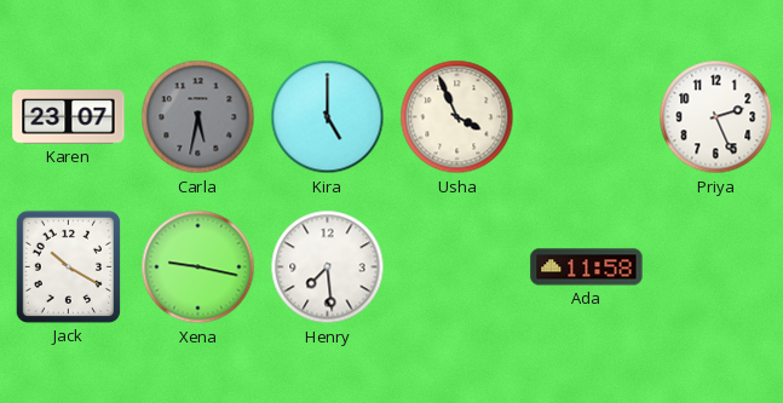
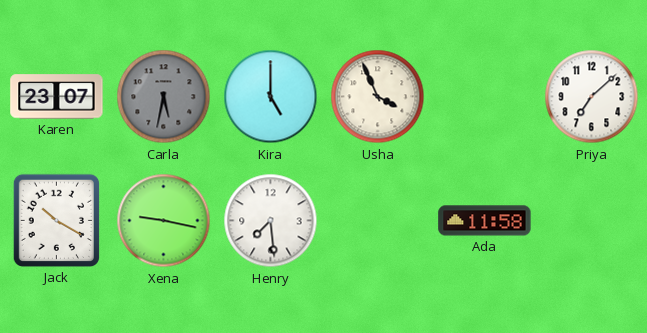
Priya: 2:26 -> 7:08 (592, 97)
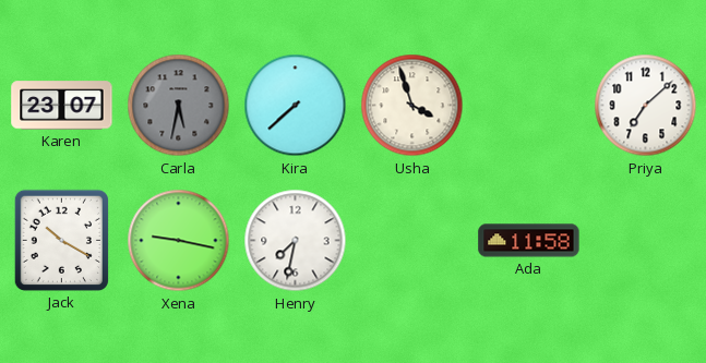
Kira: 5:00 -> 7:38 (296, 106)
Usha: 3:56 -> 3:57 (412, 106)
Henry: 7:29 -> 7:32 (296, 241)
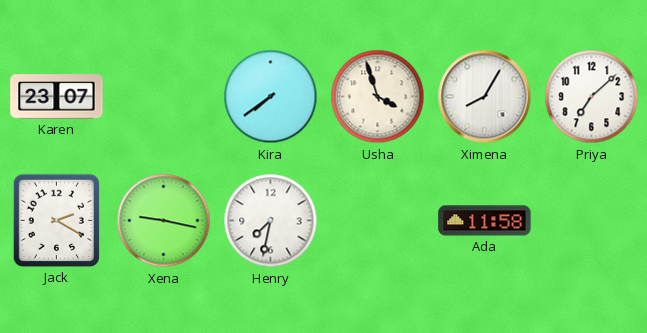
Carla: 5:32 -> none (179, 106)
Kira: 7:38 -> 7:39 (271, 97)
Ximena: none -> 8:05 (485, 97)
Jack: 10:20 -> 2:20 (56, 220)
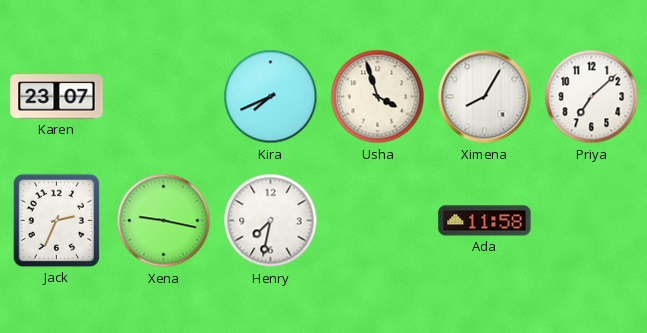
Kira: 7:39 -> 7:41 (271, 97)
Jack: 2:20 -> 2:34 (56, 220)
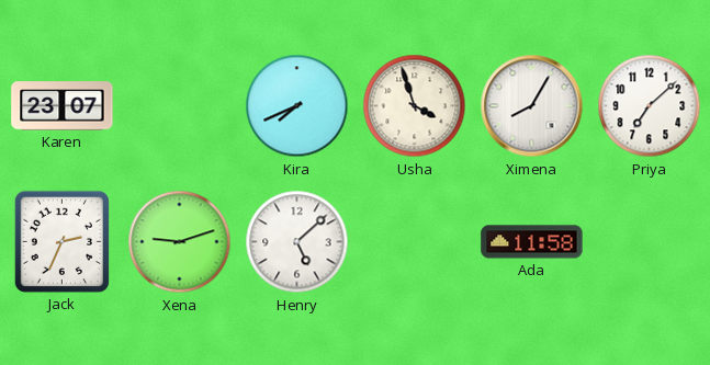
Xena: 9:17 -> 9:12 (180, 242)
Henry: 7:32 -> 5:08 (297, 242)
